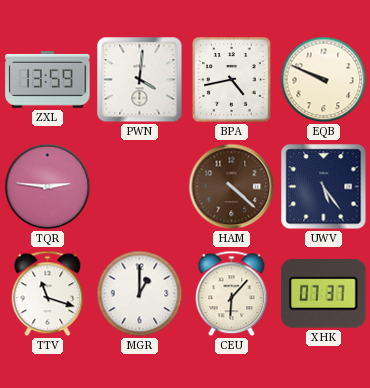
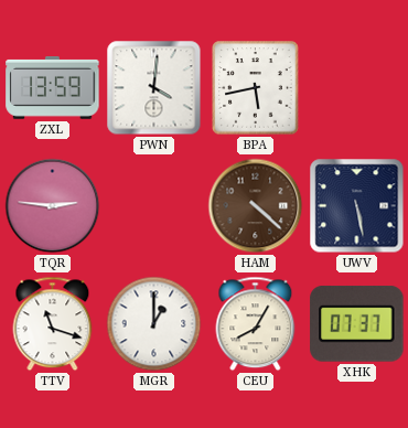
BPA: 4:43 -> 5:43 (256, 88)
EQB: 9:49 -> none (324, 80)
UWV: 5:24 -> 5:28 (357, 206)
CEU: 6:07 -> 8:05 (256, 324)
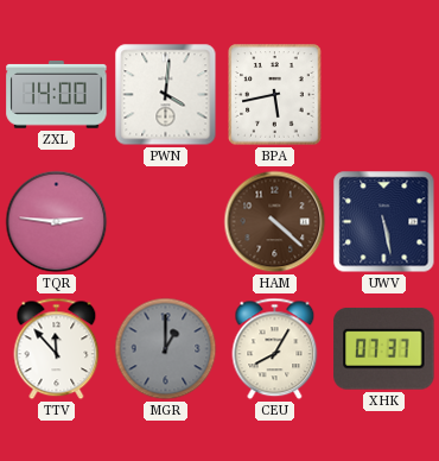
ZXL: 13:59 -> 14:00 (57, 95)
TTV: 11:18 -> 11:53 (57, 349)
MGR dial: white -> grey (166, 349)
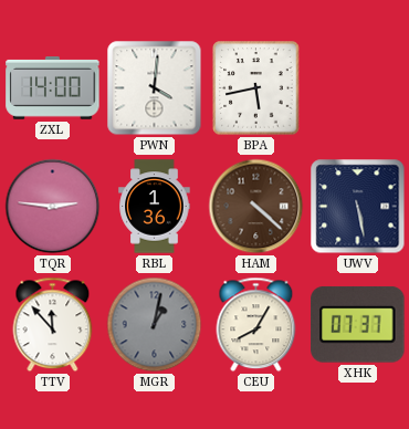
RBL: none -> 1:36 (155, 207)
MGR: 1:00 -> 1:02 (155, 325)
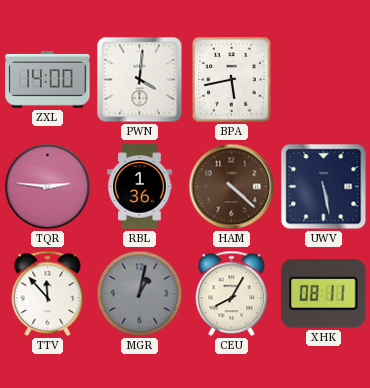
XHK: 07:37 -> 08:11 (324, 293)
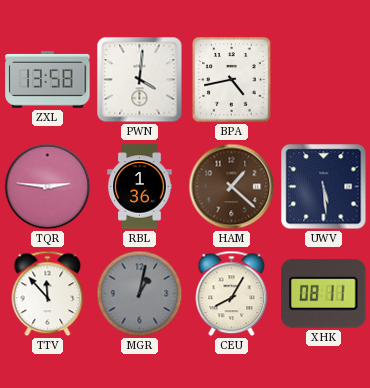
ZXL: 14:00 -> 13:58 (48, 80)
BPA: 5:43 -> 4:43 (232, 80)
HAM: 4:22 -> 1:22 (232, 187)
UWV: 5:28 -> 5:29 (324, 187)
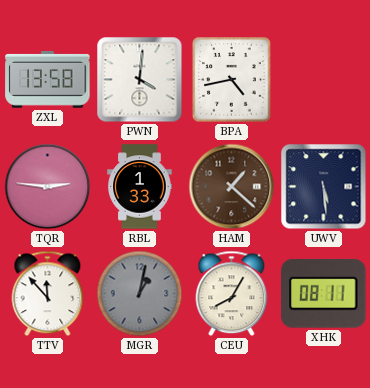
RBL: 1:36 -> 1:33 (140, 187)
